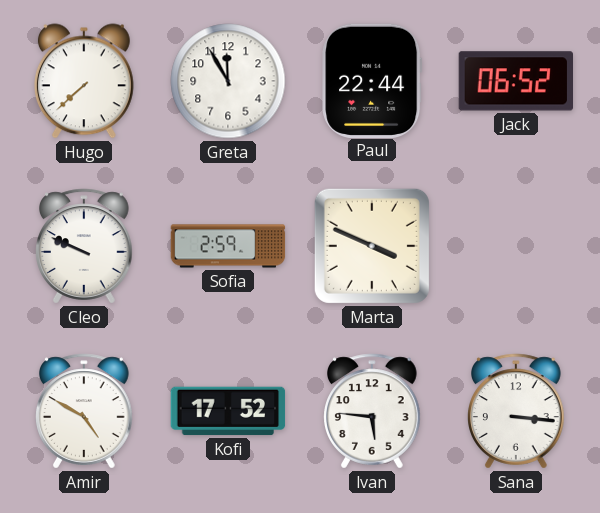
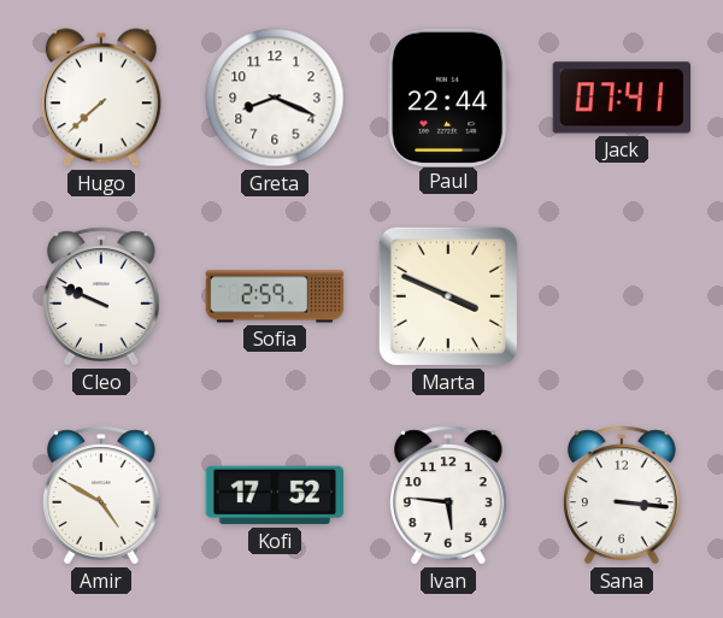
Greta: 11:55 -> 8:19 (275, 98)
Jack: 06:52 -> 07:41 (621, 98)
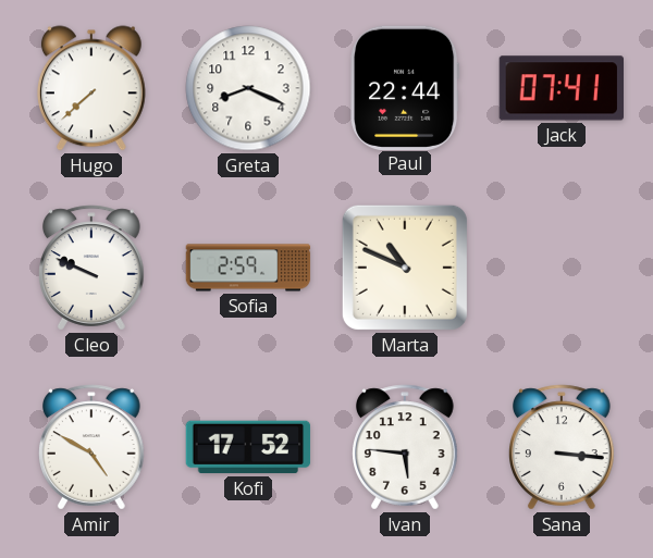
Marta: 3:49 -> 10:49 (405, 268)
